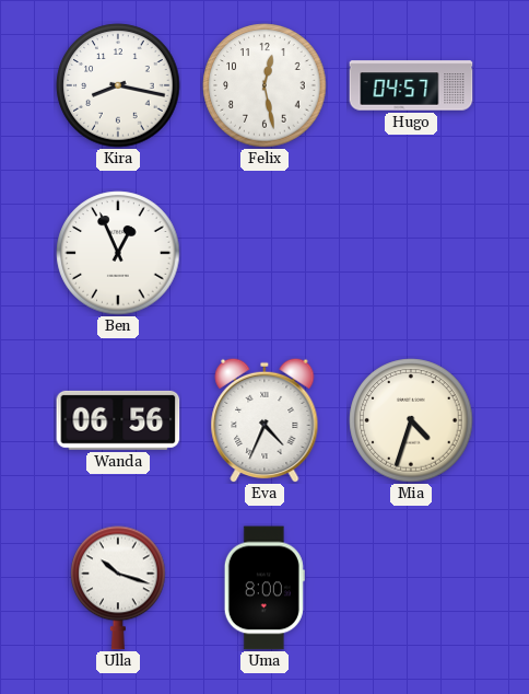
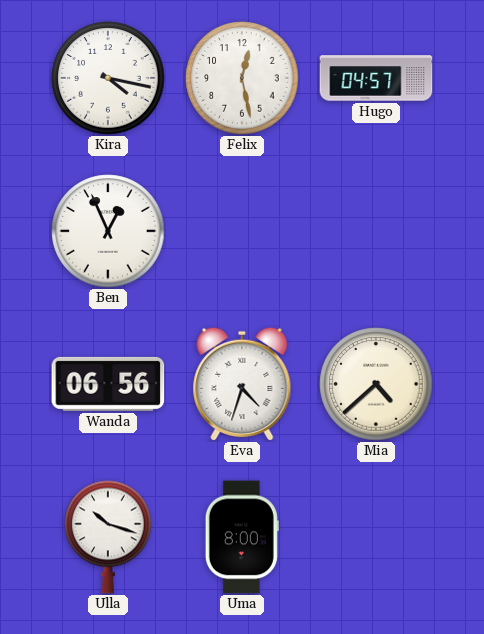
Kira: 8:17 -> 4:17 (108, 78)
Eva: 4:34 -> 4:33 (242, 384)
Mia: 4:33 -> 4:38 (376, 384)
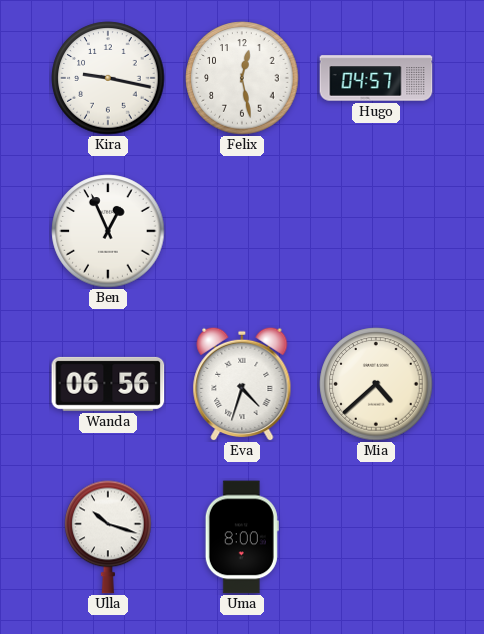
Kira: 4:17 -> 9:17 (108, 78)
